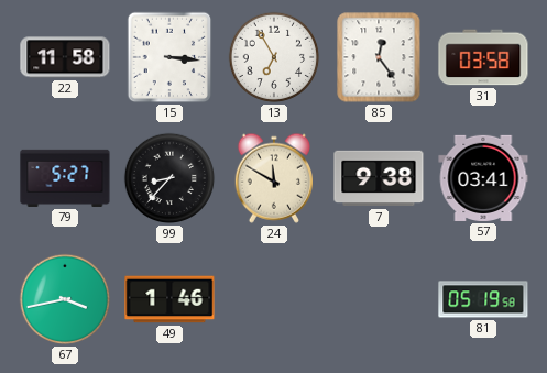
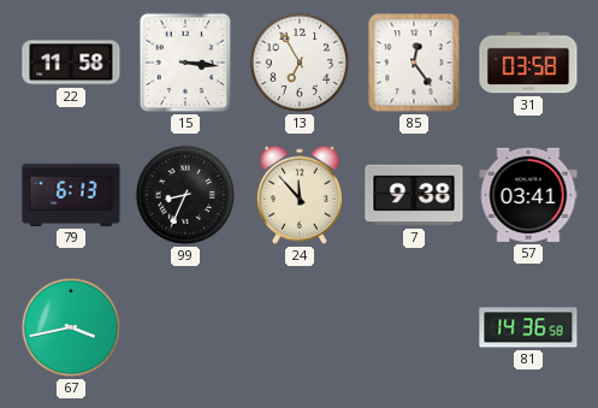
79: 5:27 -> 6:13 (71, 195)
99: 8:37 -> 8:34 (185, 195)
24: 11:50 -> 11:53 (298, 195)
49: 1:46 -> none (169, 299)
81: 05:19 -> 14:36 (528, 327)
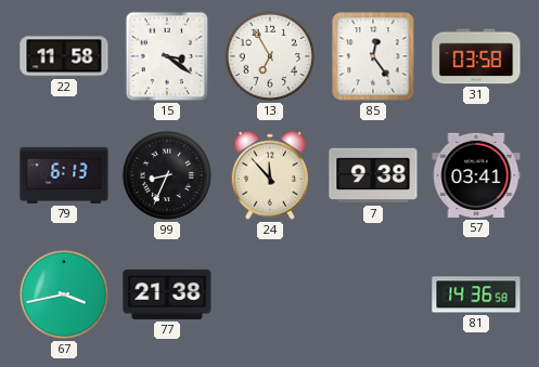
15: 3:16 -> 3:21 (167, 56)
77: none -> 21:38 (167, 294)
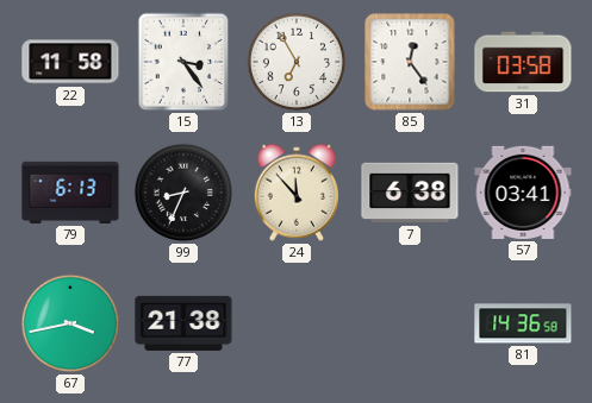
15: 3:21 -> 3:24 (183, 62)
7: 9:38 -> 6:38 (410, 193)
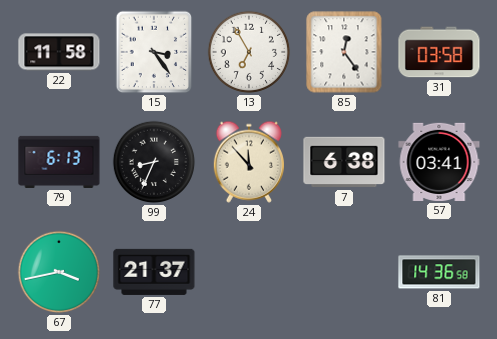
77: 21:38 -> 21:37 (154, 272)
